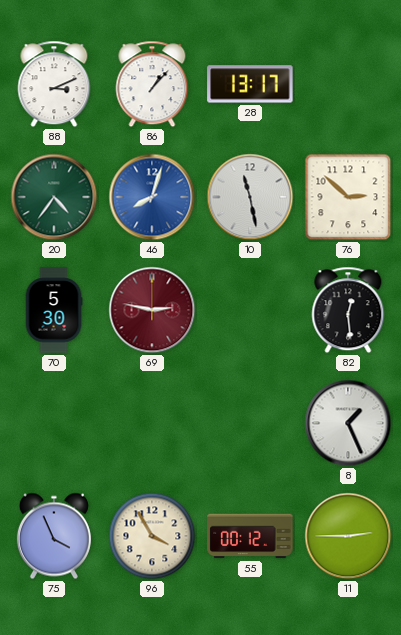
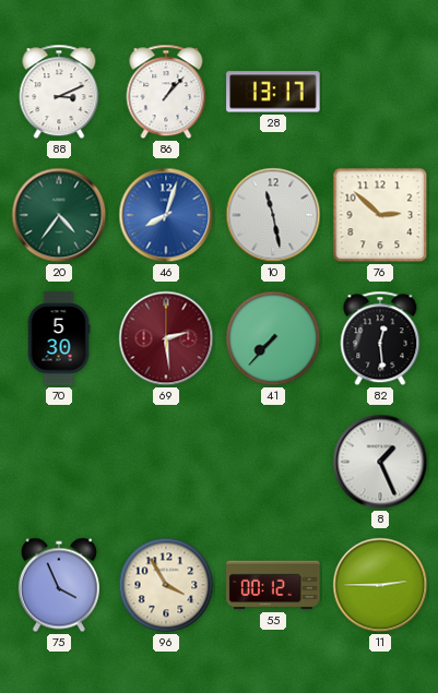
69: 2:47 -> 2:29 (166, 338)
41: none -> 7:37 (273, 338)
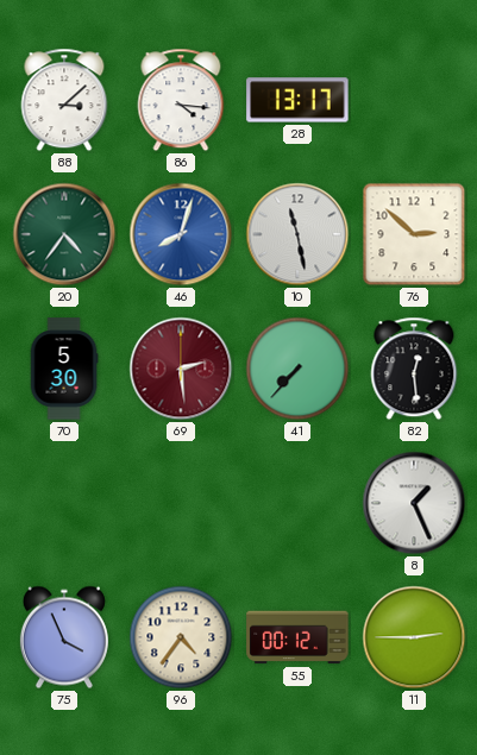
88: 3:11 -> 3:08 (64, 100)
86: 1:07 -> 4:16 (181, 100)
96: 3:55 -> 4:36 (181, 637)
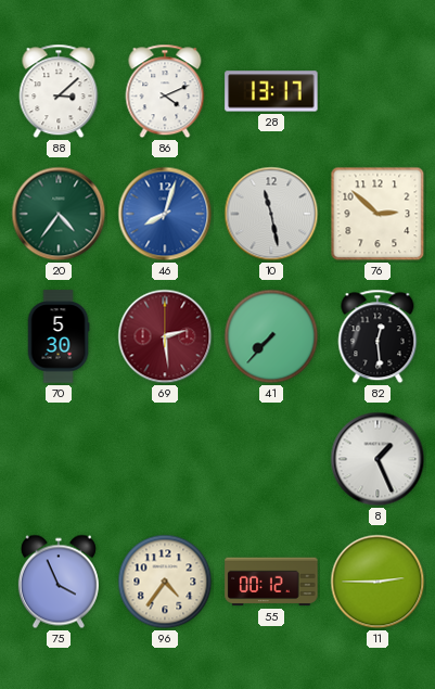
86: 4:16 -> 4:11 (165, 91)
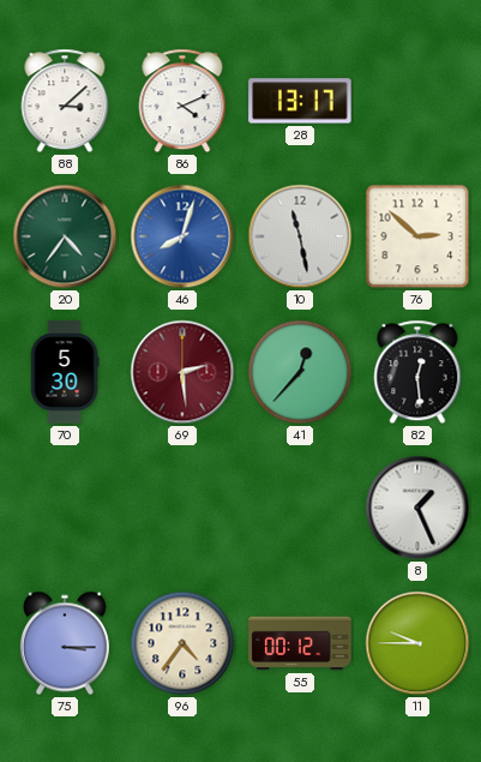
41: 7:37 -> 12:37 (300, 372)
75: 3:56 -> 3:15 (65, 643)
11: 2:45 -> 9:45 (417, 643)
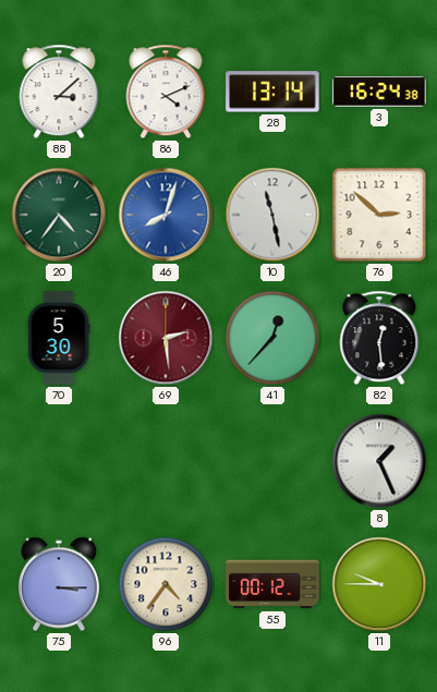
28: 13:17 -> 13:14 (272, 92)
3: none -> 16:24 (379, 92)
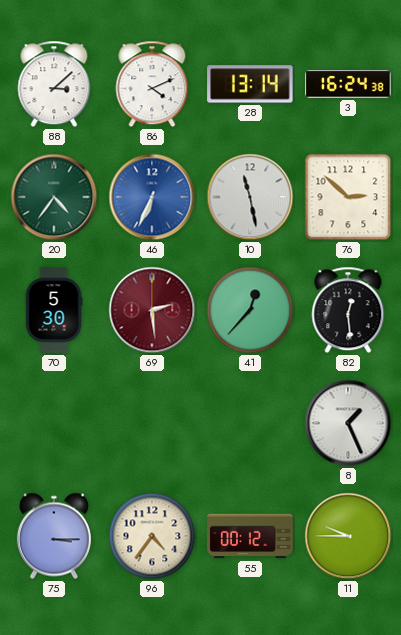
46: 8:03 -> 6:34 (152, 197)
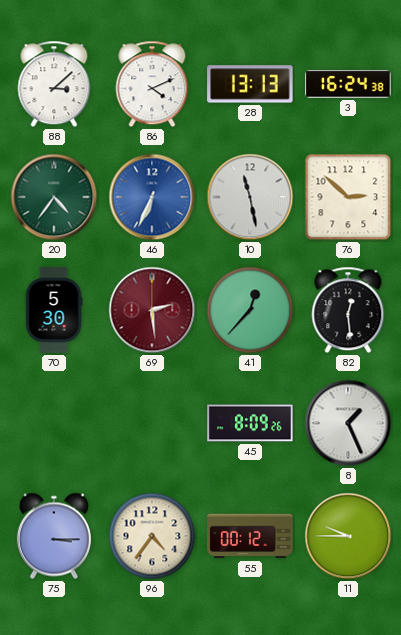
28: 13:14 -> 13:13 (250, 84)
45: none -> 8:09 (250, 423)
